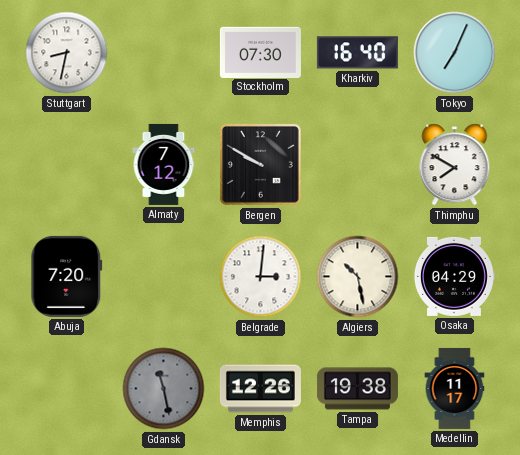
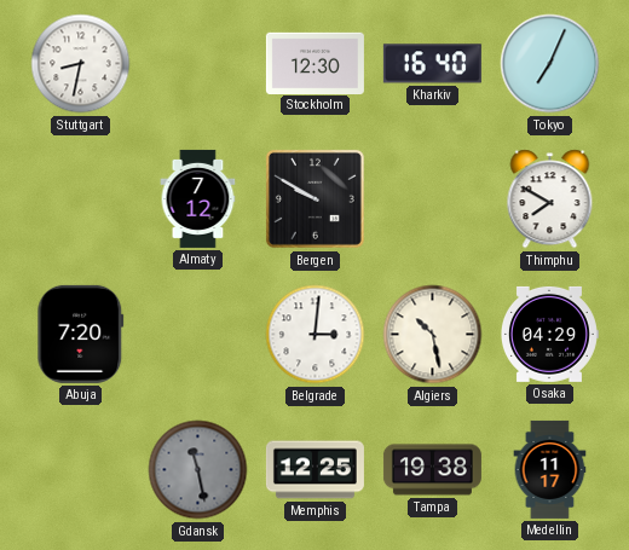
Stockholm: 07:30 -> 12:30 (314, 63)
Memphis: 12:26 -> 12:25 (314, 470)
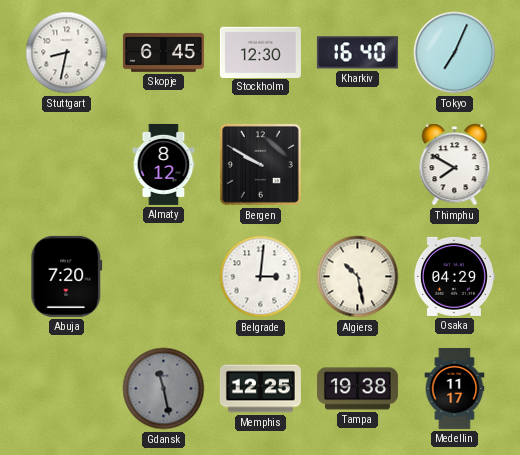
Skopje: none -> 6:45 (163, 52)
Almaty: 7:12 -> 8:12 (164, 164)
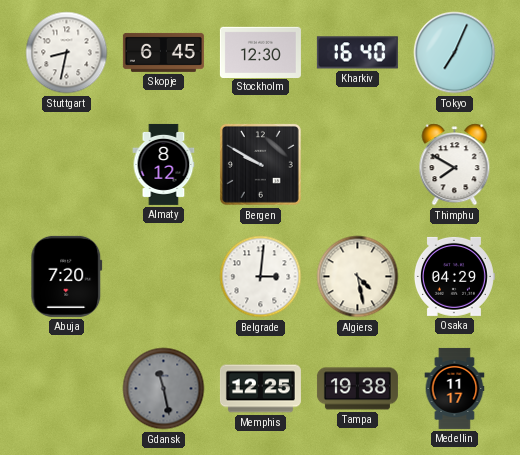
Algiers: 10:28 -> 4:28 (358, 277)
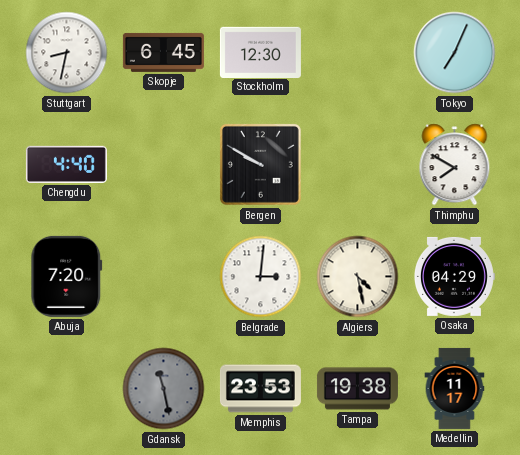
Kharkiv: 16:40 -> none (357, 53)
Chengdu: none -> 4:40 (66, 164)
Almaty: 8:12 -> none (164, 164)
Memphis: 12:25 -> 23:53 (260, 389)
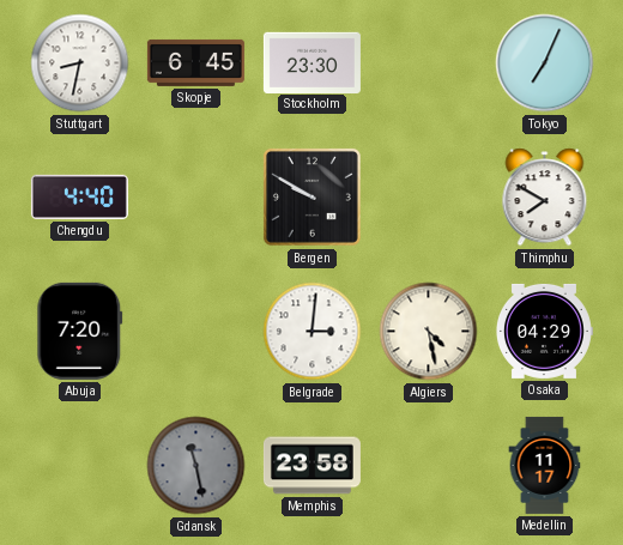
Stockholm: 12:30 -> 23:30 (311, 62)
Memphis: 23:53 -> 23:58 (311, 466)
Tampa: 19:38 -> none (357, 389)
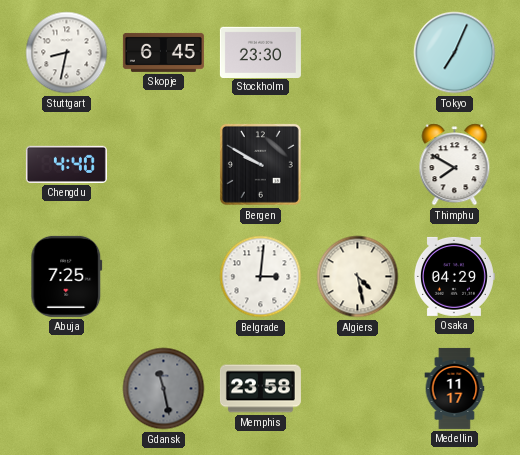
Abuja: 7:20 -> 7:25 (67, 276)
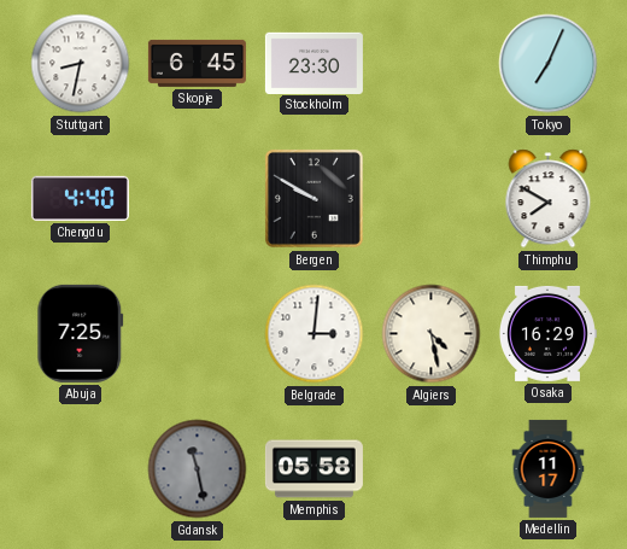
Osaka: 04:29 -> 16:29 (547, 333)
Memphis: 23:58 -> 05:58 (313, 469)
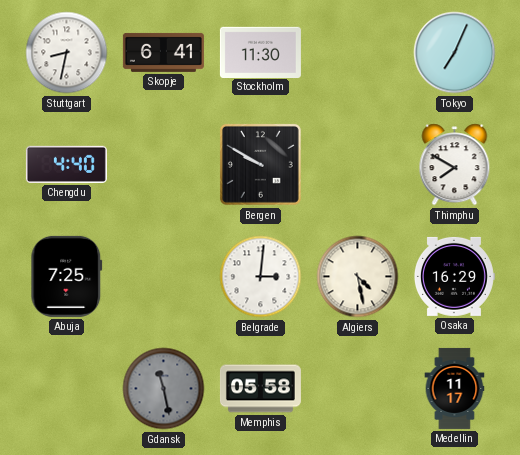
Skopje: 6:45 -> 6:41 (163, 52)
Stockholm: 23:30 -> 11:30 (260, 52)
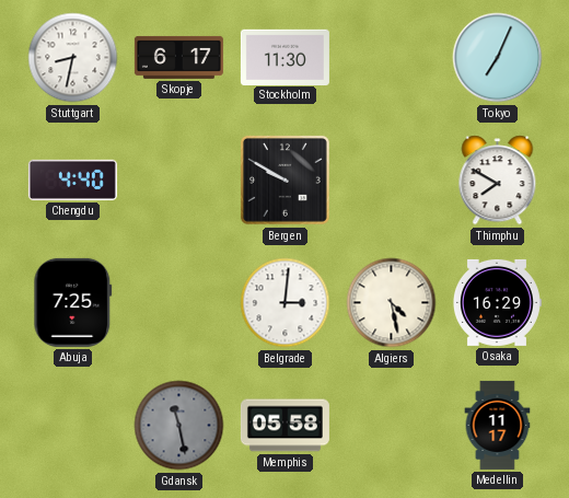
Skopje: 6:41 -> 6:17 (178, 57)
